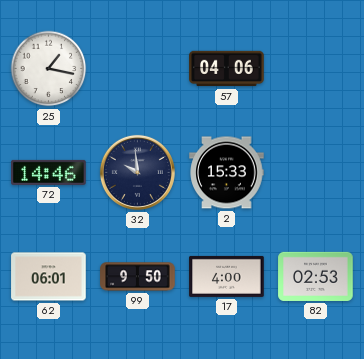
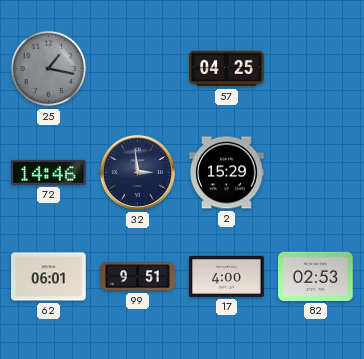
25 dial: white -> grey (49, 69)
57: 04:06 -> 04:25 (227, 69)
32: 9:59 -> 2:59 (137, 172)
2: 15:33 -> 15:29 (227, 173)
99: 9:50 -> 9:51 (138, 277)
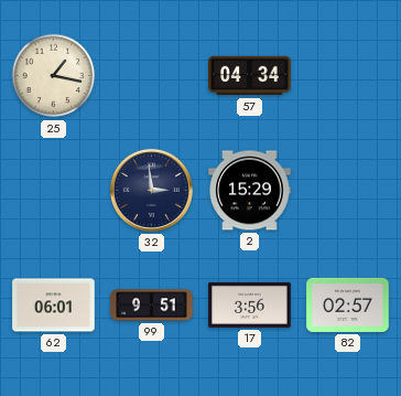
25 dial: grey -> cream (54, 76)
57: 04:25 -> 04:34 (250, 76)
72: 14:46 -> none (49, 172)
17: 4:00 -> 3:56 (250, 304)
82: 02:53 -> 02:57 (348, 304)
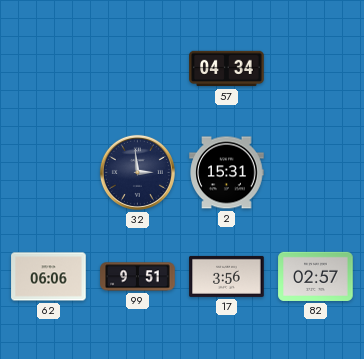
25: 1:17 -> none (54, 76)
2: 15:29 -> 15:31 (227, 173)
62: 06:01 -> 06:06 (49, 277)
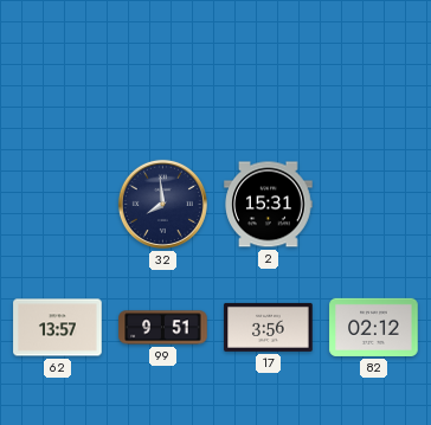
57: 04:34 -> none (227, 69)
32: 2:59 -> 7:59 (162, 204)
62: 06:06 -> 13:57 (58, 328)
82: 02:57 -> 02:12 (374, 327)
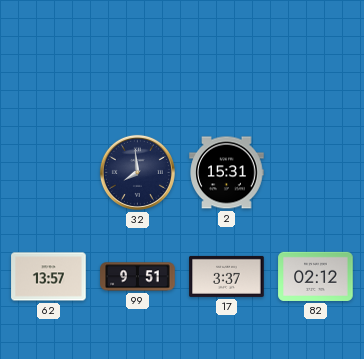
17: 3:56 -> 3:37 (227, 276)
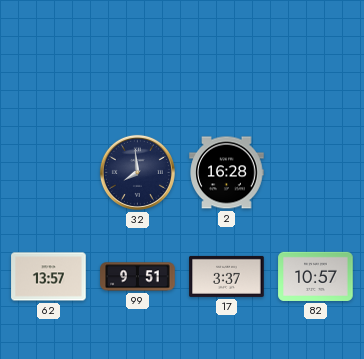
2: 15:31 -> 16:28 (227, 173)
82: 02:12 -> 10:57 (316, 276)
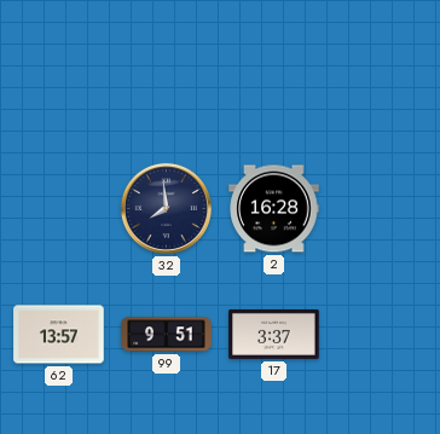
82: 10:57 -> none (316, 276)
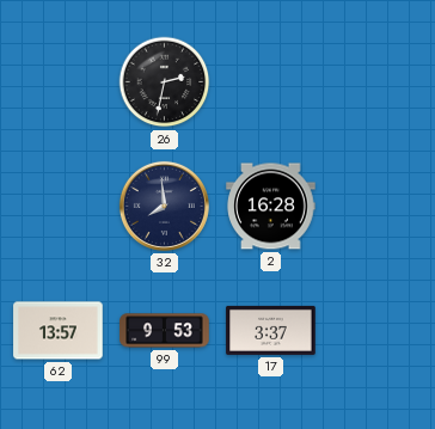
26: none -> 2:32 (165, 82)
99: 9:51 -> 9:53 (165, 331)
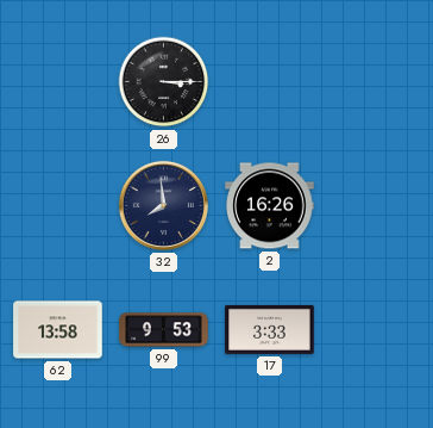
26: 2:32 -> 3:15 (164, 82)
2: 16:28 -> 16:26 (270, 206)
62: 13:57 -> 13:58 (58, 330)
17: 3:37 -> 3:33 (270, 329)
